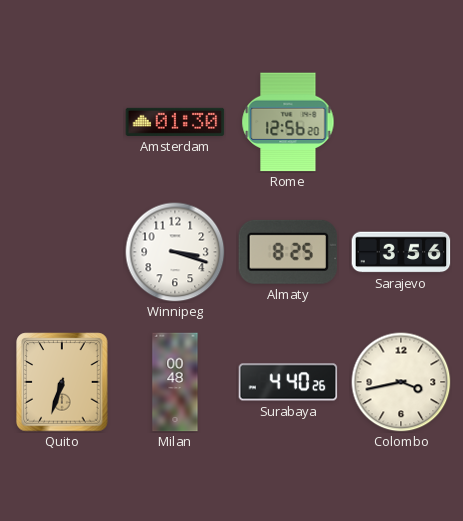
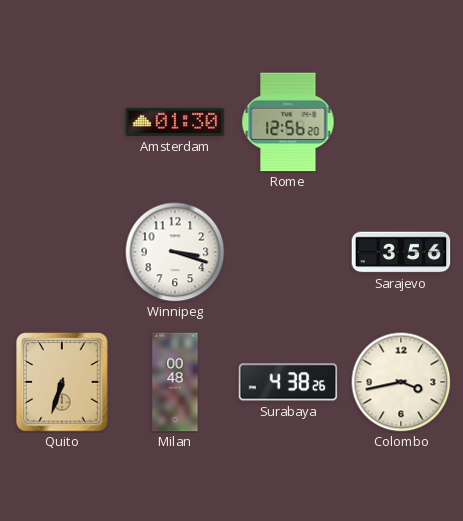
Almaty: 8:25 -> none (288, 252)
Surabaya: 4:40 -> 4:38 (288, 382)
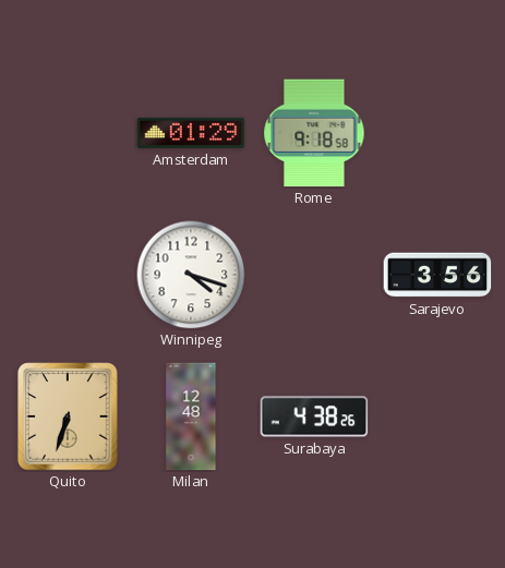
Amsterdam: 01:30 -> 01:29 (191, 133)
Rome: 12:56 -> 9:18 (314, 133)
Winnipeg: 3:18 -> 4:18 (191, 275)
Milan: 00:48 -> 12:48 (191, 416)
Colombo: 3:43 -> none (401, 382)
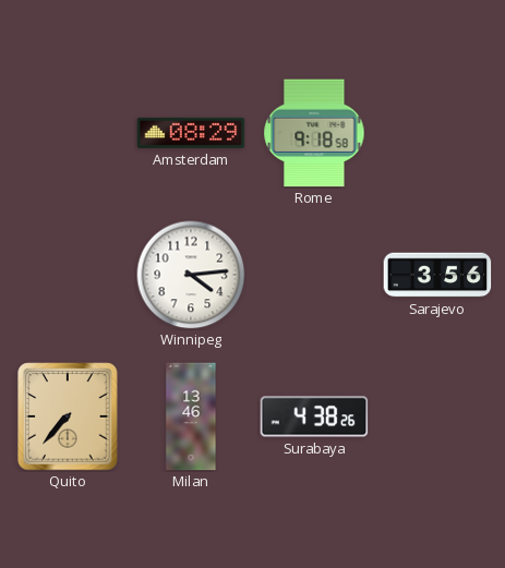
Amsterdam: 01:29 -> 08:29 (191, 133)
Winnipeg: 4:18 -> 4:14 (191, 275)
Quito: 6:33 -> 7:37 (68, 416)
Milan: 12:48 -> 13:46 (191, 416)
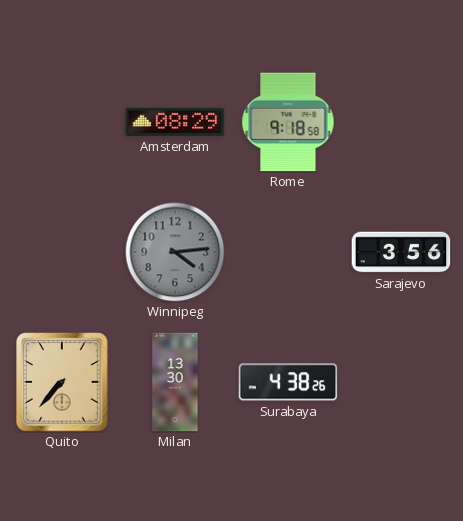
Winnipeg dial: white -> grey (175, 252)
Milan: 13:46 -> 13:30 (175, 382)
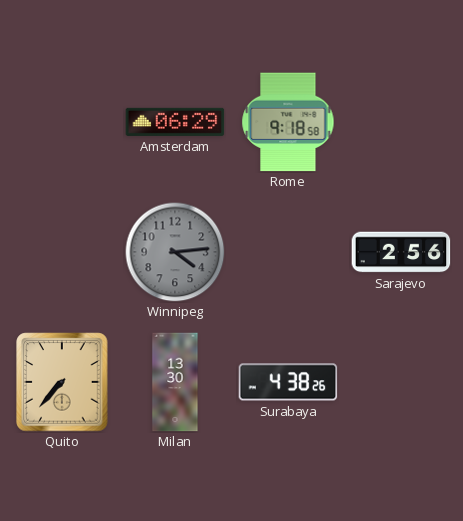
Amsterdam: 08:29 -> 06:29 (175, 122)
Sarajevo: 3:56 -> 2:56 (401, 252)
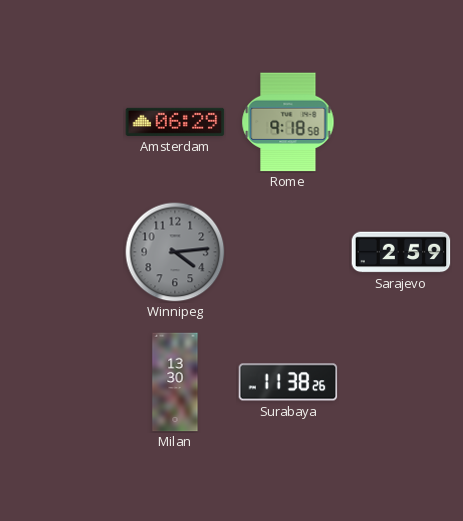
Sarajevo: 2:56 -> 2:59 (401, 252)
Quito: 7:37 -> none (62, 382)
Surabaya: 4:38 -> 11:38 (288, 382)
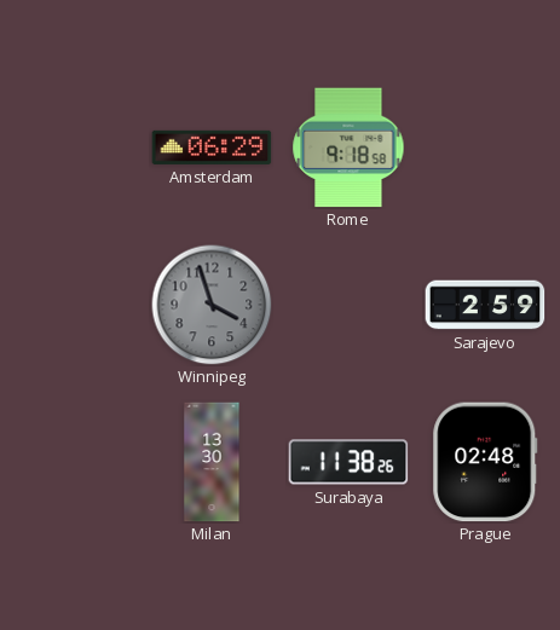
Winnipeg: 4:14 -> 3:57 (212, 305)
Prague: none -> 02:48 (485, 462)
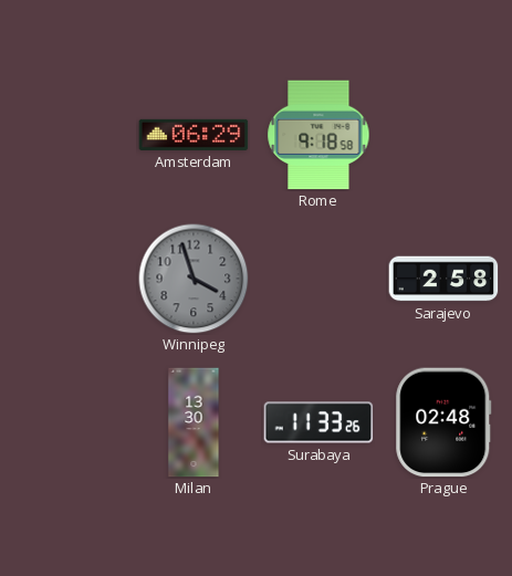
Sarajevo: 2:59 -> 2:58 (443, 279)
Surabaya: 11:38 -> 11:33 (318, 422)
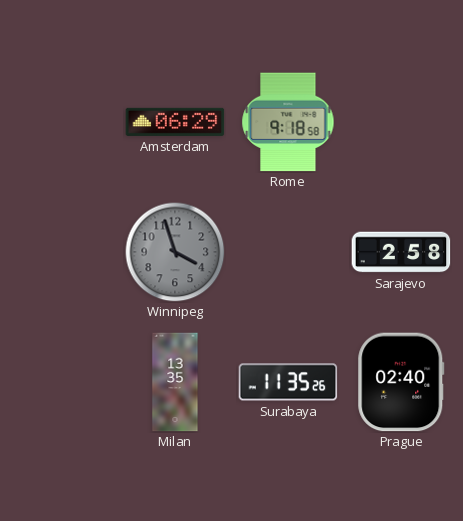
Milan: 13:30 -> 13:35 (175, 382)
Surabaya: 11:33 -> 11:35 (288, 382)
Prague: 02:48 -> 02:40 (401, 382)
